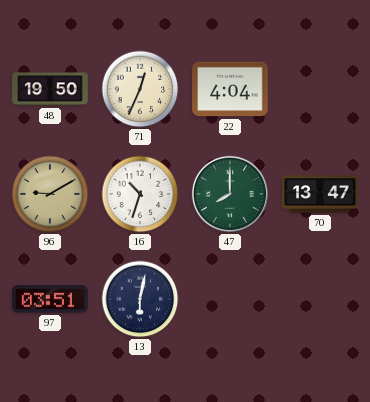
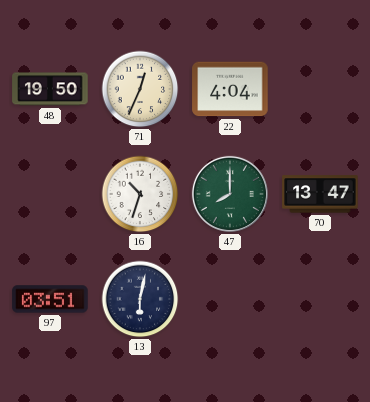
96: 9:10 -> none (50, 194)
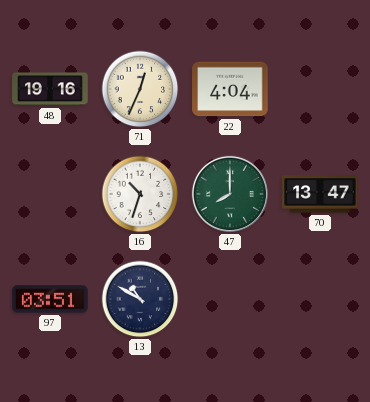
48: 19:50 -> 19:16 (50, 89)
13: 6:02 -> 10:50 (140, 299)
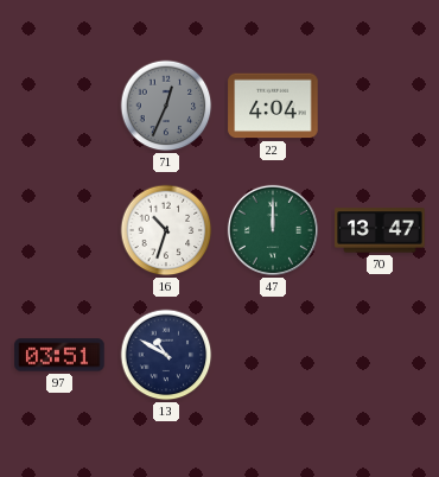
48: 19:16 -> none (50, 89)
71 dial: cream -> grey (166, 106)
47: 8:00 -> 12:00 (273, 230)
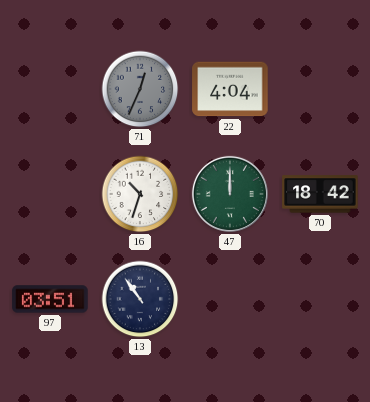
70: 13:47 -> 18:42 (320, 194)
13: 10:50 -> 10:54 (140, 299)
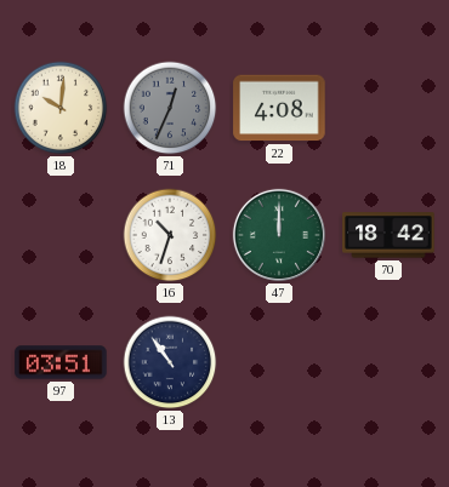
18: none -> 10:01 (61, 108)
22: 4:04 -> 4:08 (279, 108)
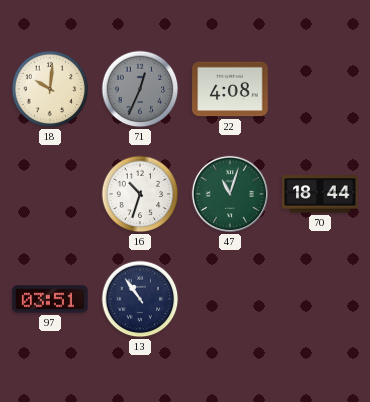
47: 12:00 -> 11:03 (230, 194)
70: 18:42 -> 18:44 (320, 194)
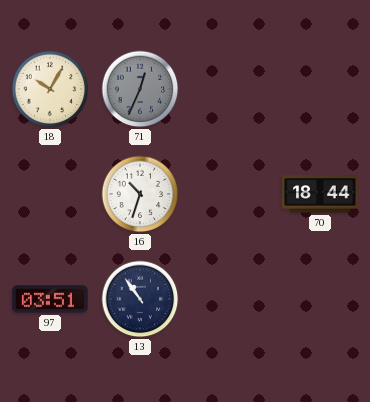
18: 10:01 -> 10:05 (50, 89)
22: 4:08 -> none (230, 89)
47: 11:03 -> none (230, 194)
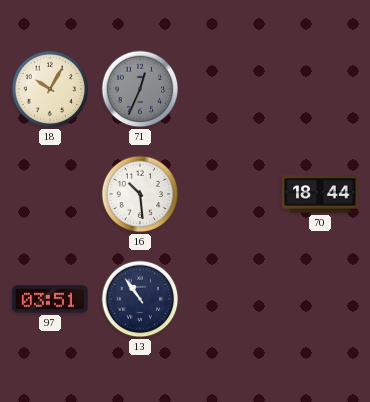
16: 10:33 -> 10:29 (140, 194)
